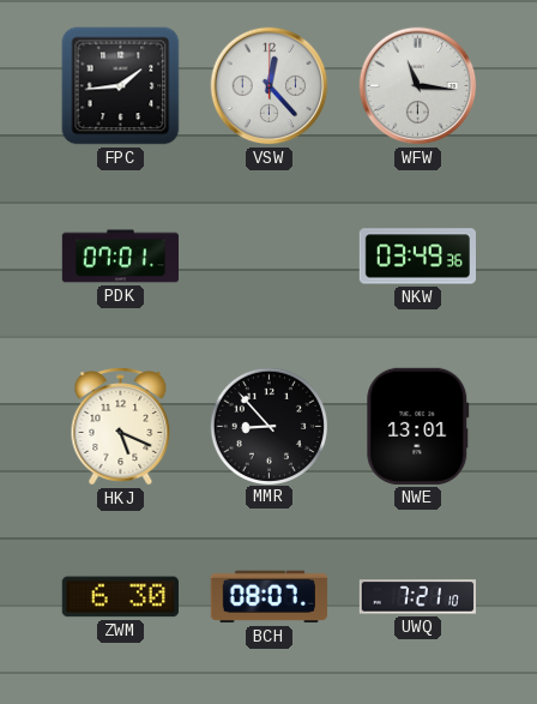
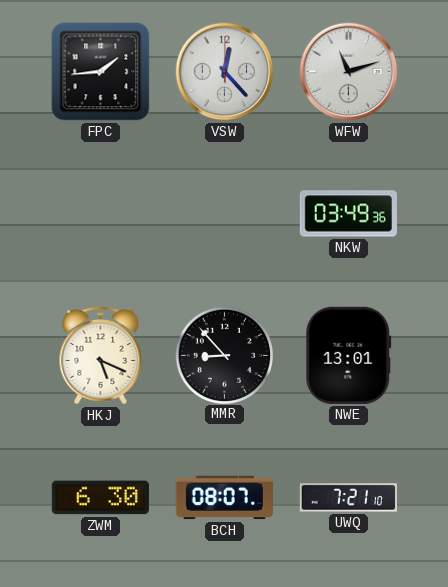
WFW: 11:16 -> 11:12 (349, 72)
PDK: 07:01 -> none (120, 257)
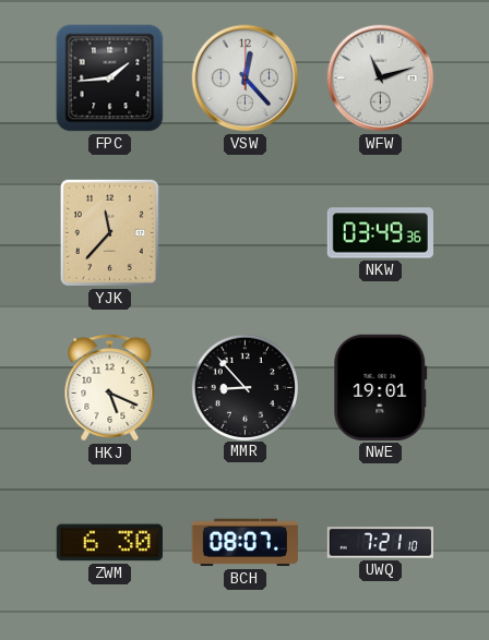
YJK: none -> 11:37 (109, 232)
NWE: 13:01 -> 19:01 (381, 387)
